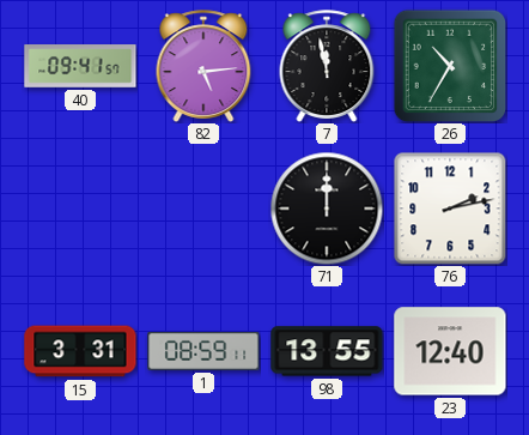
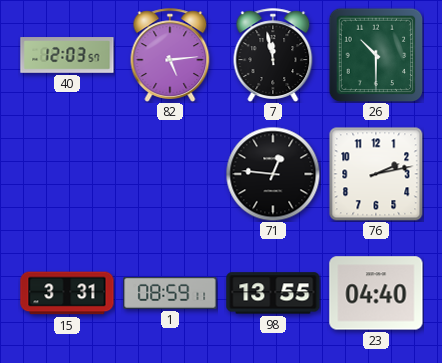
40: 09:41 -> 12:03 (67, 55)
26: 10:35 -> 10:30 (376, 55)
71: 12:00 -> 12:46 (273, 174)
23: 12:40 -> 04:40 (376, 293)
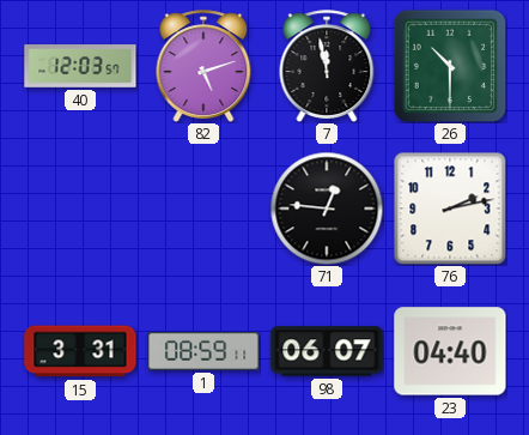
82: 5:14 -> 5:12 (203, 66)
98: 13:55 -> 06:07 (327, 351)
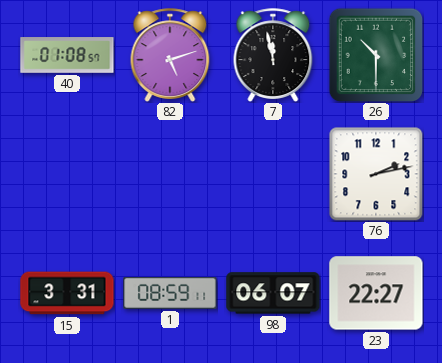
40: 12:03 -> 01:08 (67, 55)
71: 12:46 -> none (327, 209)
23: 04:40 -> 22:27 (376, 293)
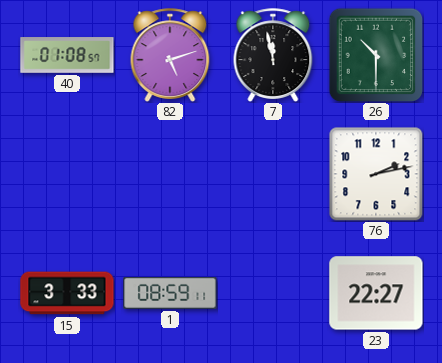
15: 3:31 -> 3:33 (67, 293)
98: 06:07 -> none (273, 293)
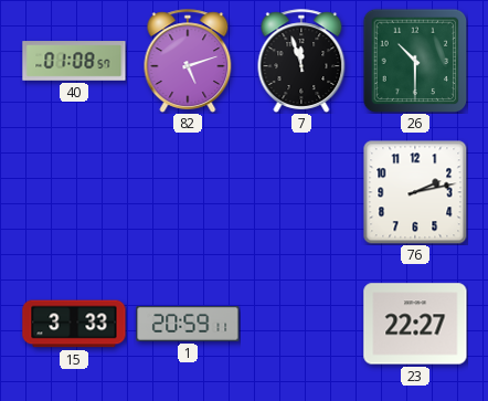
7: 11:58 -> 11:57 (301, 61)
1: 08:59 -> 20:59 (188, 324)
